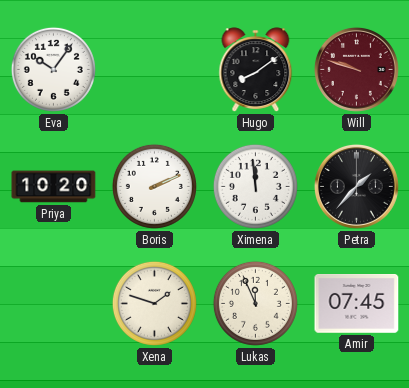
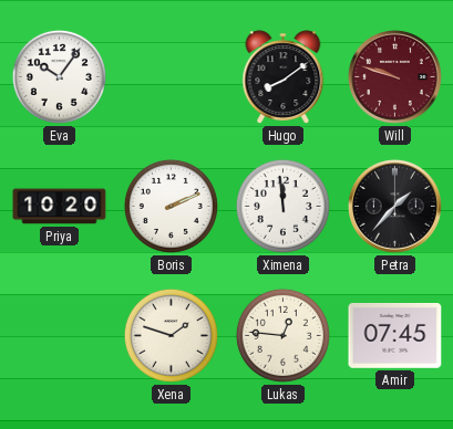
Lukas: 11:56 -> 12:46 (282, 335)
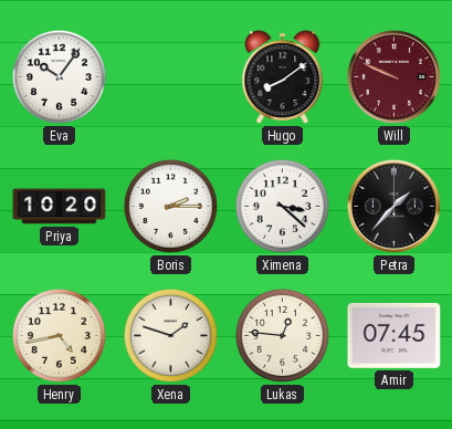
Will: 9:48 -> 9:49 (393, 76)
Boris: 2:11 -> 2:15 (170, 206)
Ximena: 11:59 -> 3:22 (282, 206)
Henry: none -> 4:43 (59, 335)
